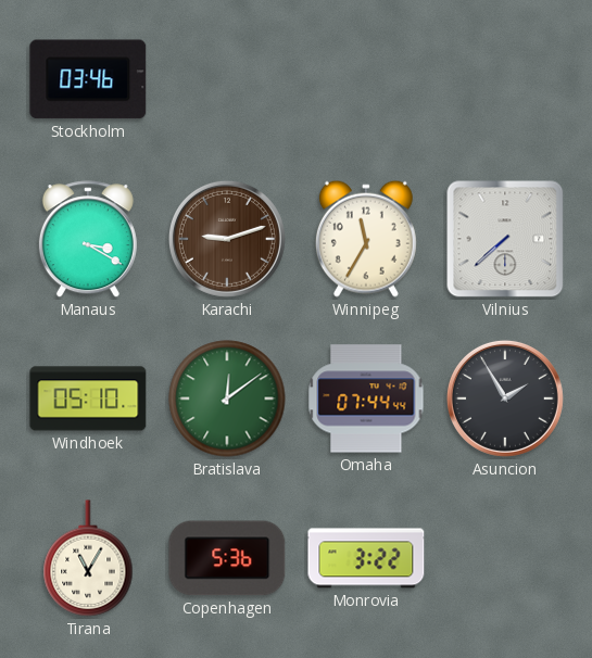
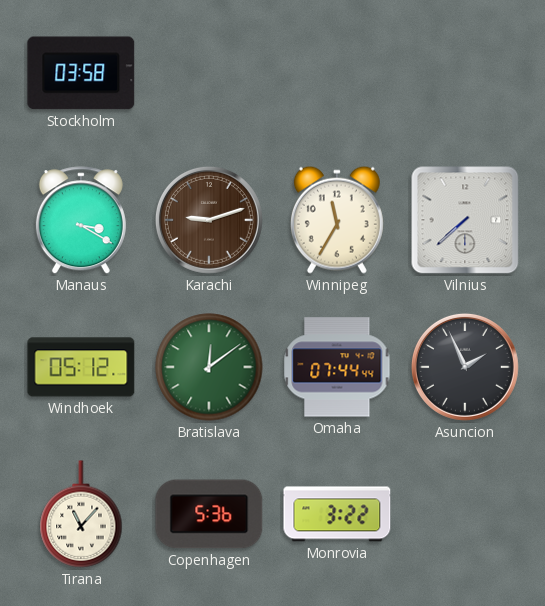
Stockholm: 03:46 -> 03:58 (81, 73)
Windhoek: 05:10 -> 05:12 (81, 367)
Asuncion: 1:55 -> 1:56 (465, 367)
Tirana: 11:05 -> 11:07 (81, 514)
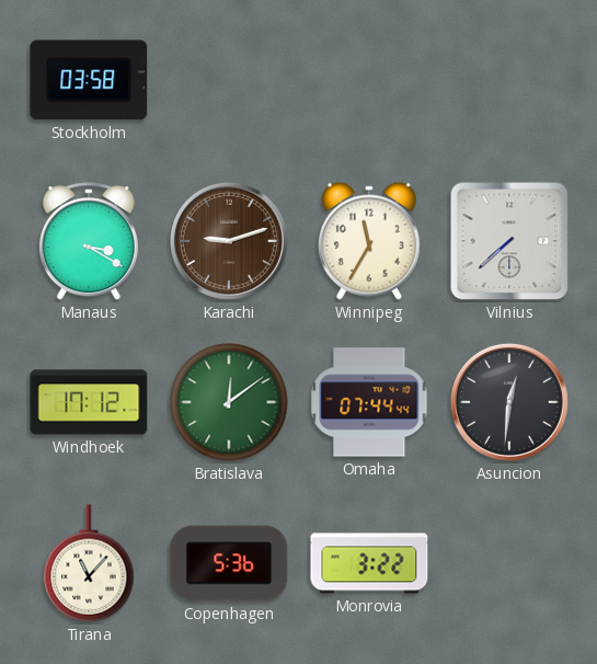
Windhoek: 05:12 -> 17:12 (89, 402)
Asuncion: 1:56 -> 12:31 (509, 402)
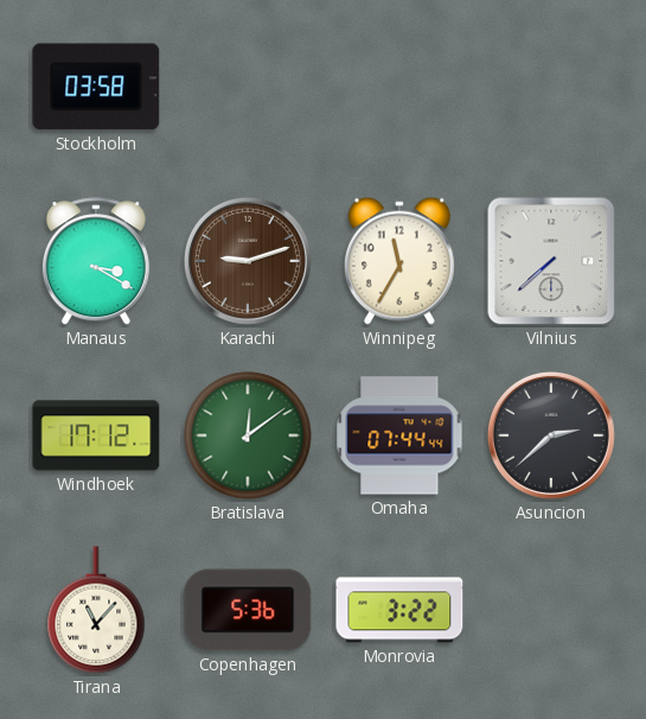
Asuncion: 12:31 -> 2:38 (551, 435)
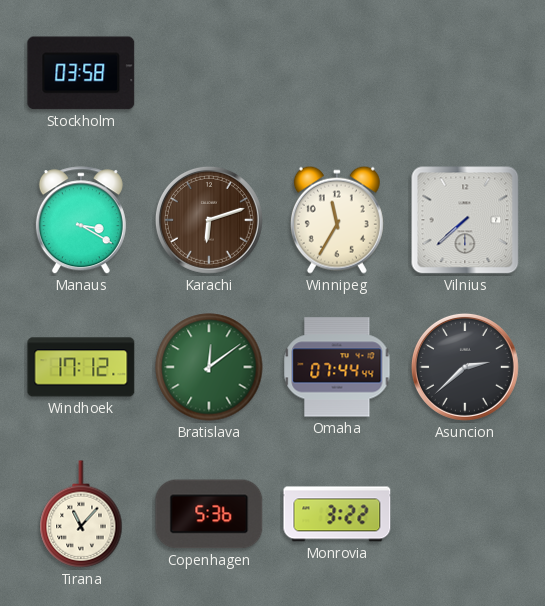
Karachi: 9:12 -> 6:12 (209, 220)
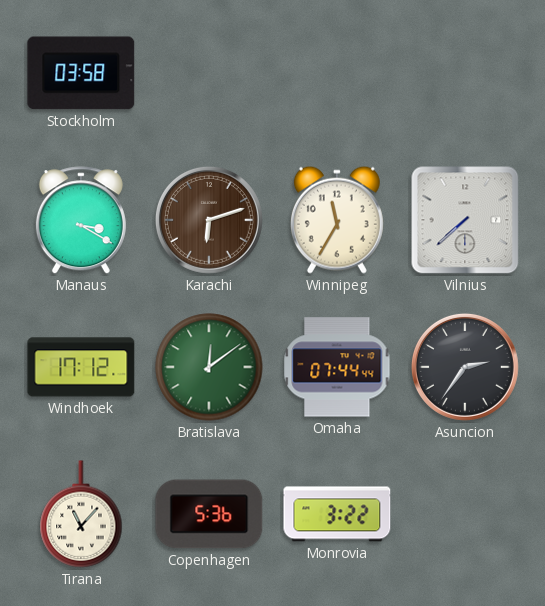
Asuncion: 2:38 -> 2:36 (465, 367)
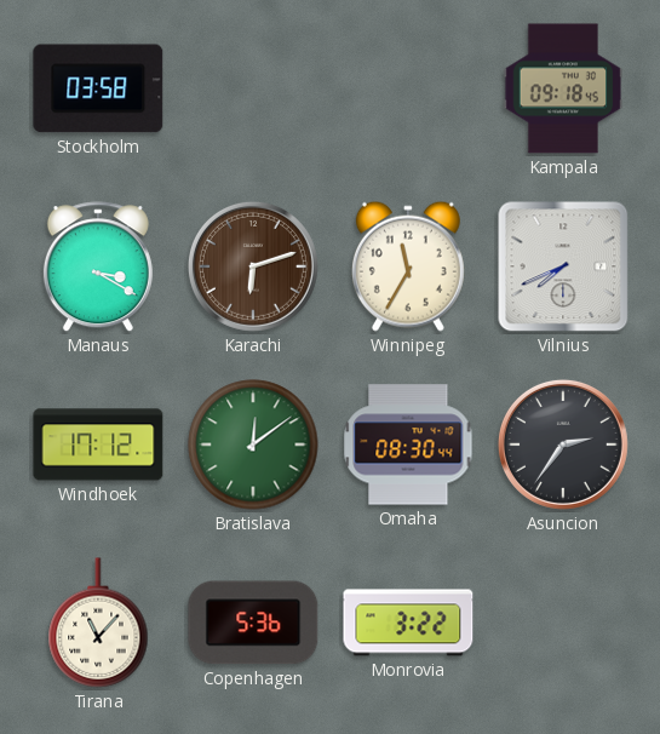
Kampala: none -> 09:18 (563, 88)
Vilnius: 7:38 -> 7:41 (563, 266)
Omaha: 07:44 -> 08:30 (408, 445)
